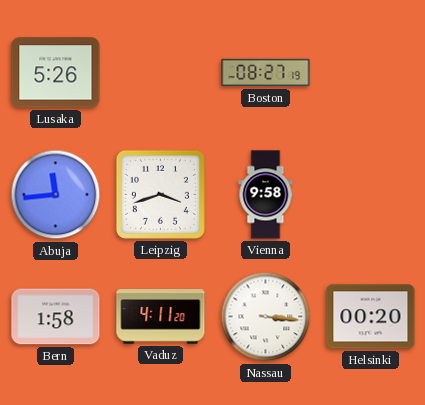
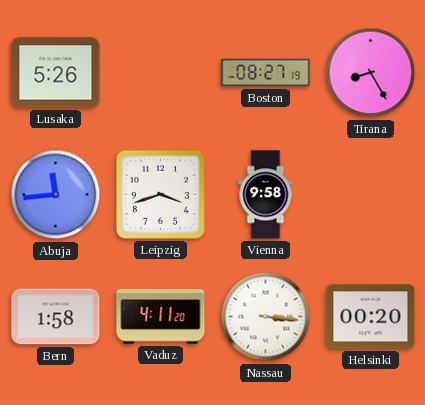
Tirana: none -> 8:25 (371, 73)
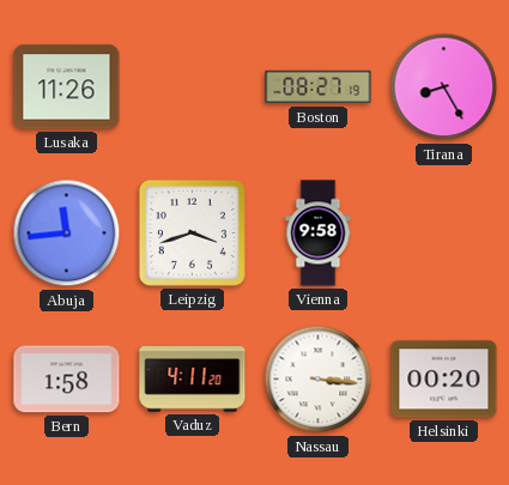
Lusaka: 5:26 -> 11:26 (67, 87)
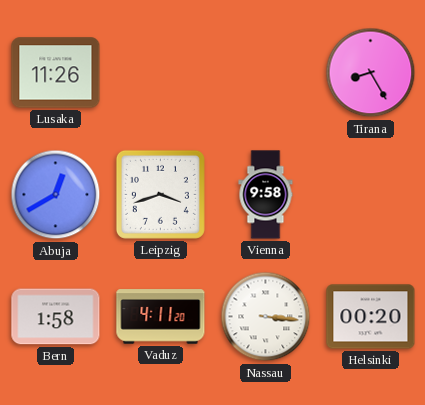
Boston: 08:27 -> none (319, 87)
Abuja: 11:44 -> 12:40 (56, 195)
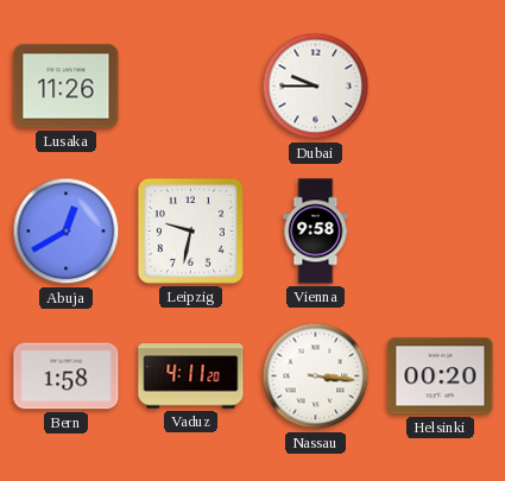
Dubai: none -> 9:45 (316, 87)
Tirana: 8:25 -> none (371, 73)
Leipzig: 3:42 -> 9:32 (190, 230)
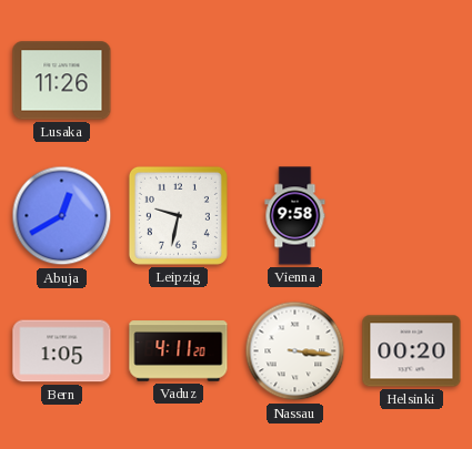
Dubai: 9:45 -> none (316, 87)
Bern: 1:58 -> 1:05 (62, 351)
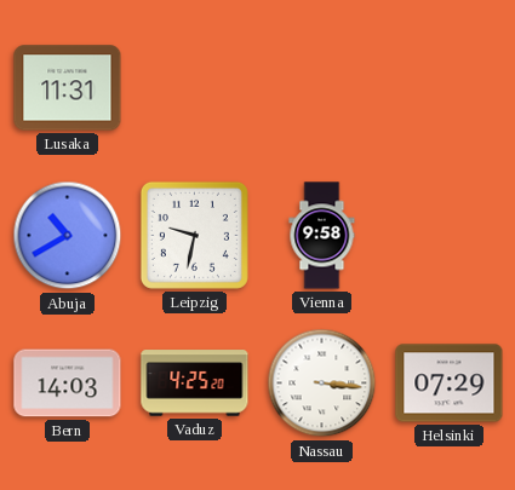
Lusaka: 11:26 -> 11:31 (68, 88)
Abuja: 12:40 -> 10:40 (68, 236)
Bern: 1:05 -> 14:03 (68, 384)
Vaduz: 4:11 -> 4:25 (195, 384)
Helsinki: 00:20 -> 07:29 (450, 384)
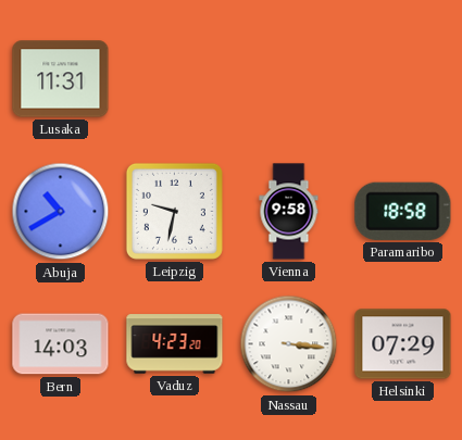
Paramaribo: none -> 18:58 (403, 211)
Vaduz: 4:25 -> 4:23 (175, 344)
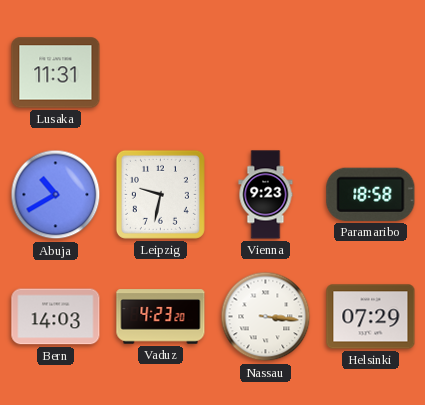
Vienna: 9:58 -> 9:23 (266, 195)
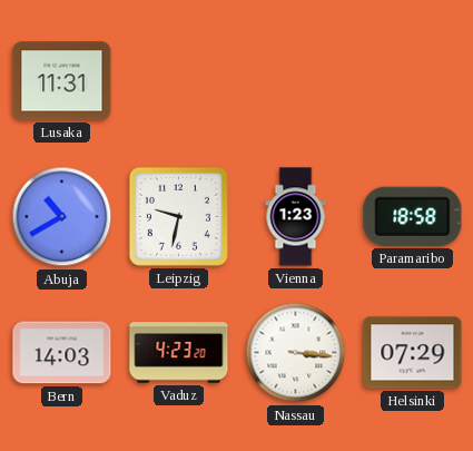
Vienna: 9:23 -> 1:23 (296, 217)
